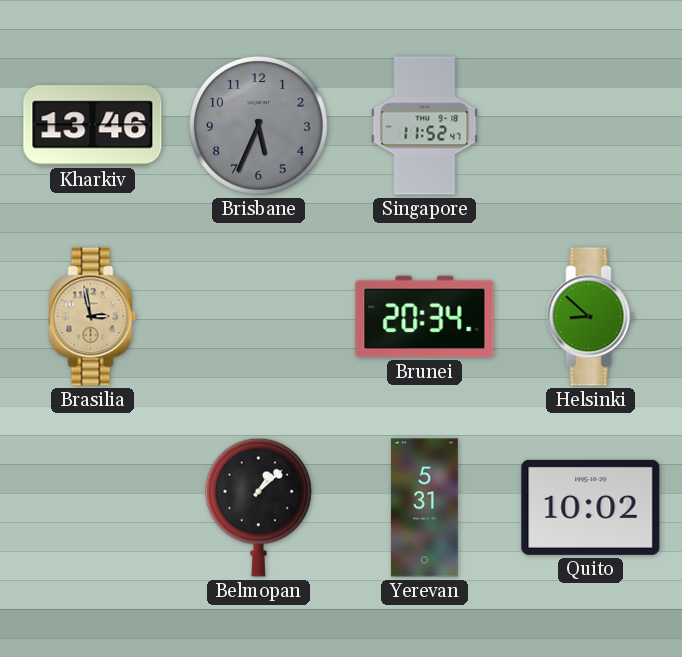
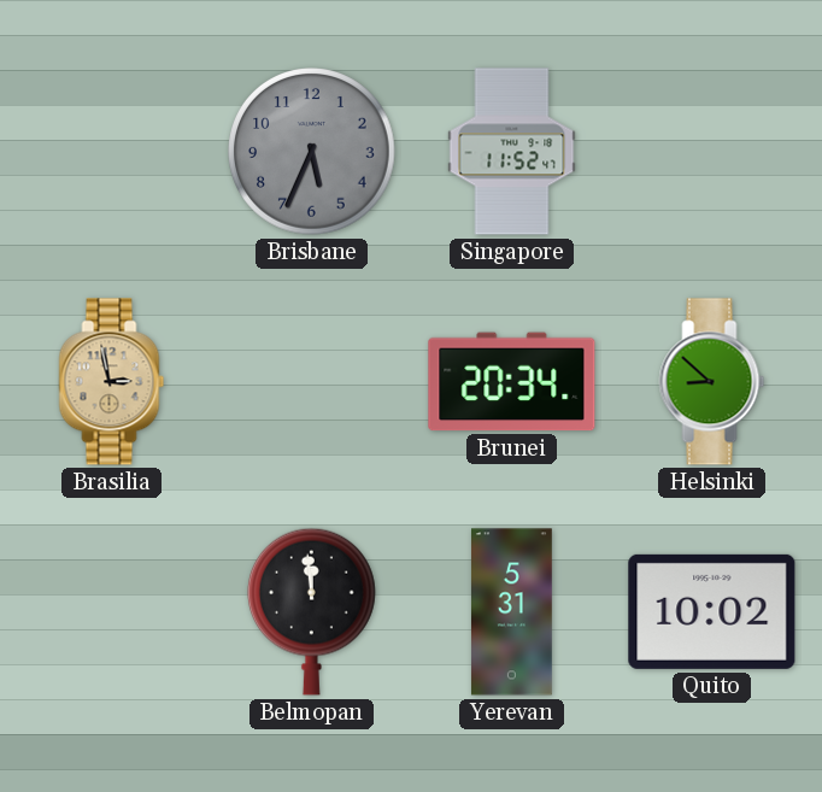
Kharkiv: 13:46 -> none (93, 126)
Belmopan: 1:08 -> 11:59 (311, 611)
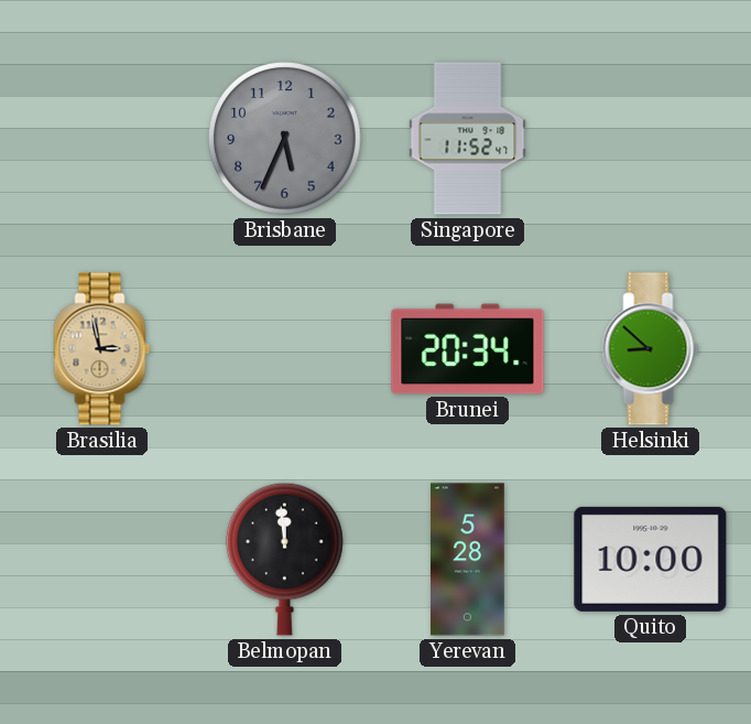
Yerevan: 5:31 -> 5:28 (468, 560)
Quito: 10:02 -> 10:00 (651, 559)
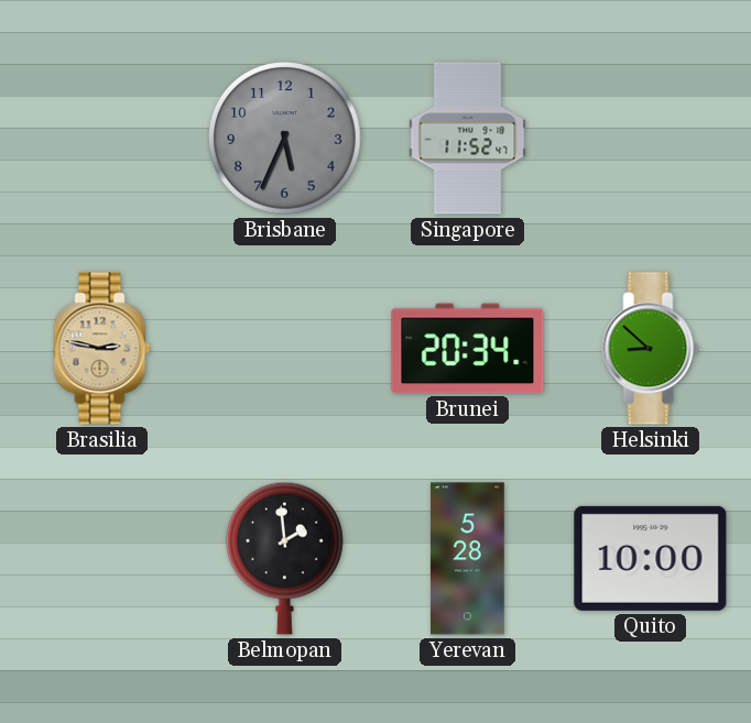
Brasilia: 2:58 -> 2:47 (102, 349)
Belmopan: 11:59 -> 1:59 (284, 558)
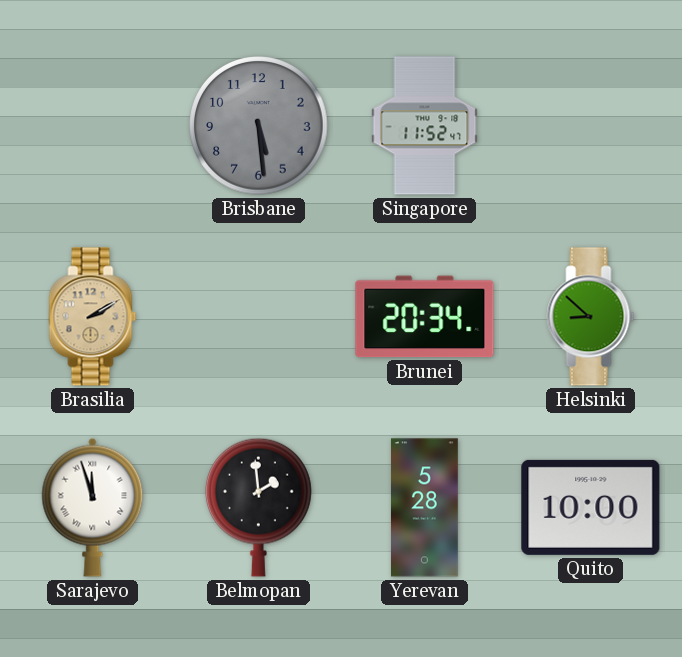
Brisbane: 5:34 -> 5:29 (259, 126)
Brasilia: 2:47 -> 2:10 (93, 317)
Sarajevo: none -> 11:57 (93, 507)
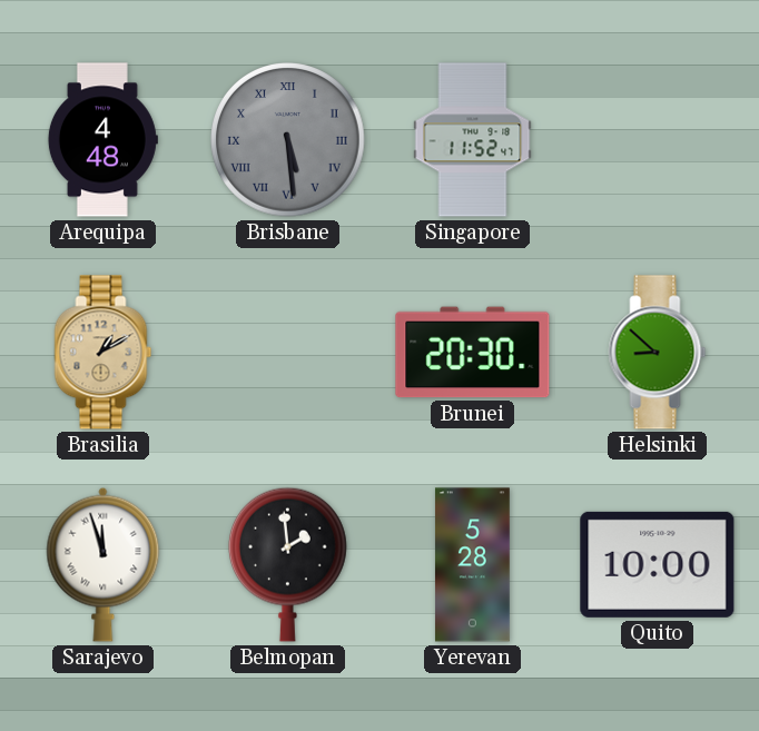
Arequipa: none -> 4:48 (102, 140)
Brisbane numerals: Arabic -> Roman (288, 140)
Brasilia: 2:10 -> 1:10 (103, 353)
Brunei: 20:34 -> 20:30 (473, 353)
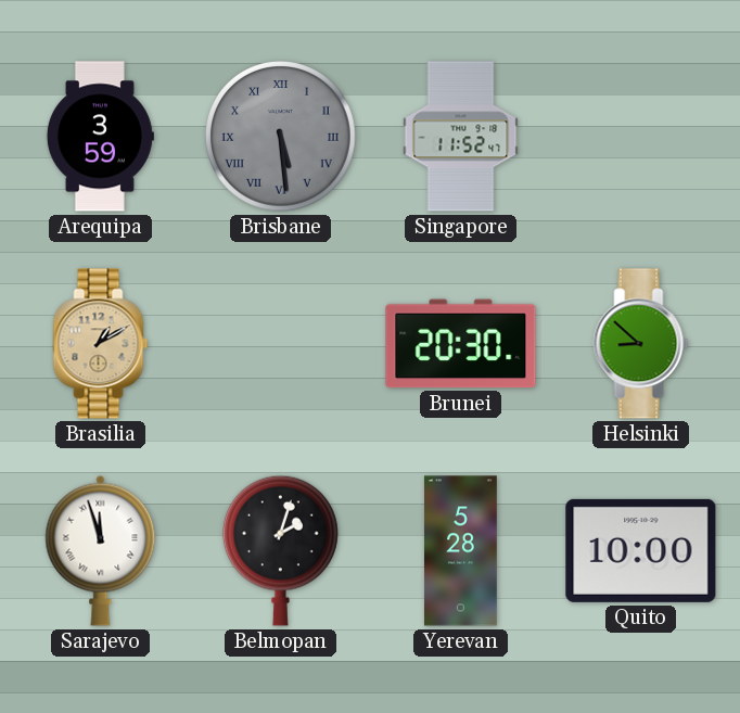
Arequipa: 4:48 -> 3:59 (100, 137)
Belmopan: 1:59 -> 2:03 (280, 550)
